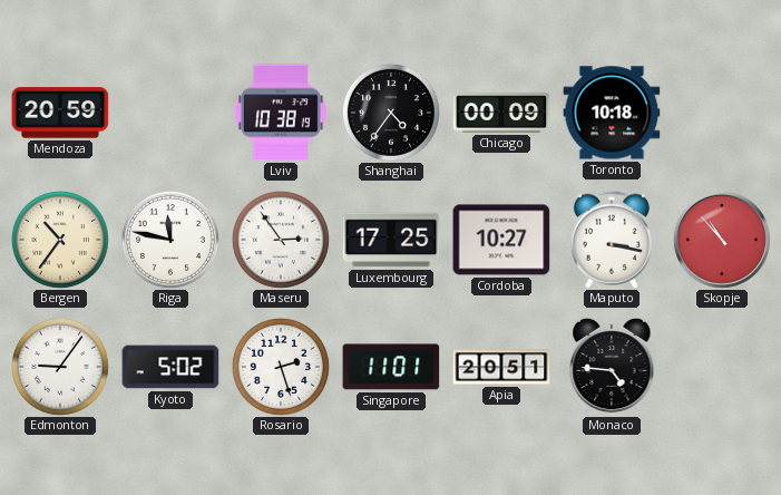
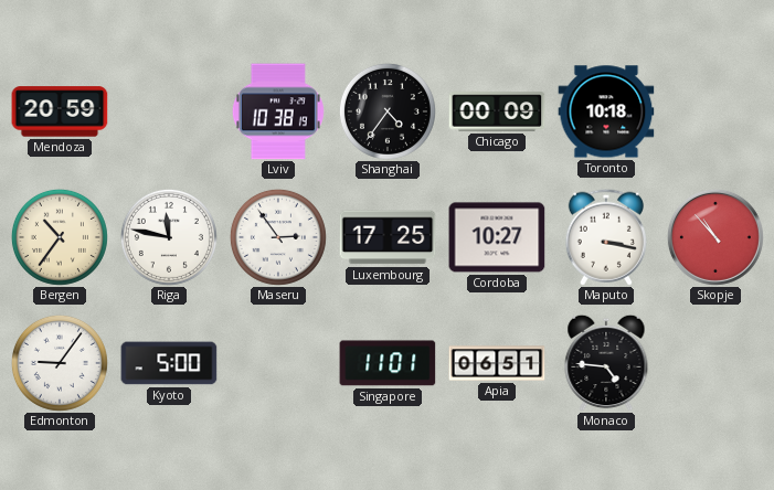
Kyoto: 5:02 -> 5:00 (169, 363)
Rosario: 2:27 -> none (281, 367)
Apia: 20:51 -> 06:51 (497, 363)
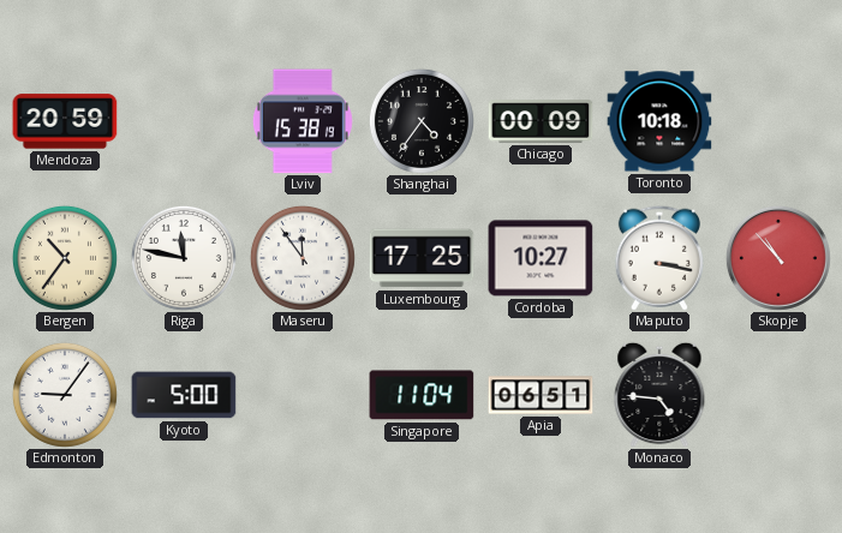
Lviv: 10:38 -> 15:38 (303, 121)
Maseru: 2:54 -> 11:54 (303, 258)
Singapore: 11:01 -> 11:04 (422, 395)
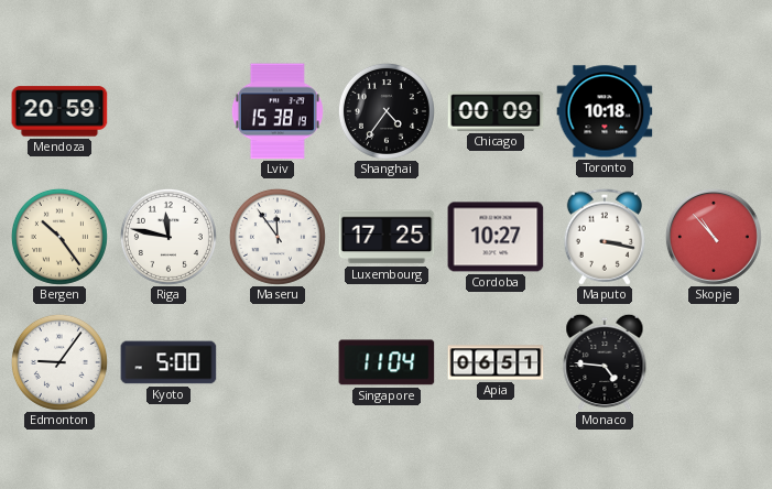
Bergen: 10:36 -> 10:24 (59, 237)
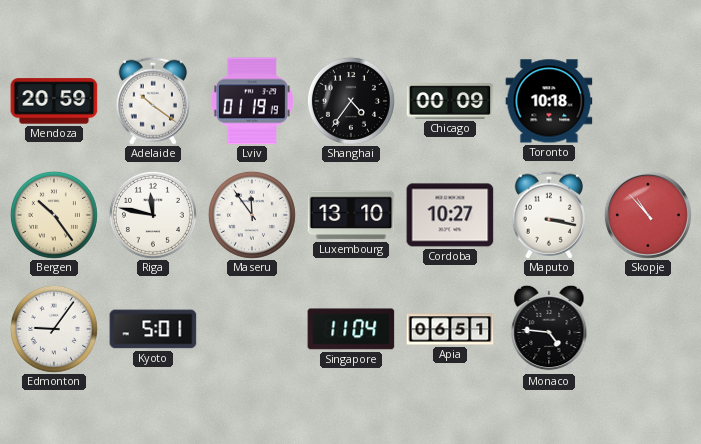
Adelaide: none -> 10:21 (153, 101)
Lviv: 15:38 -> 01:19 (252, 101)
Luxembourg: 17:25 -> 13:10 (351, 215)
Kyoto: 5:00 -> 5:01 (153, 329)
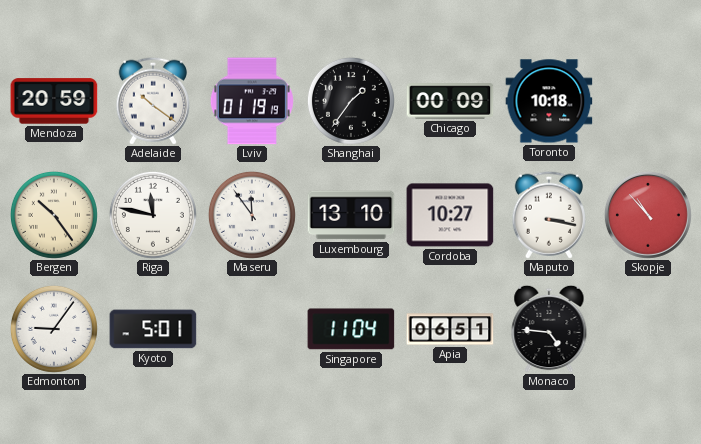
Shanghai: 4:36 -> 1:36 (351, 101)
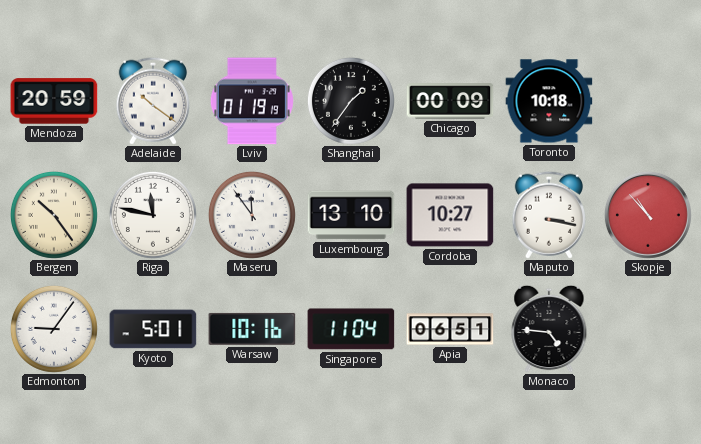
Warsaw: none -> 10:16 (252, 329)
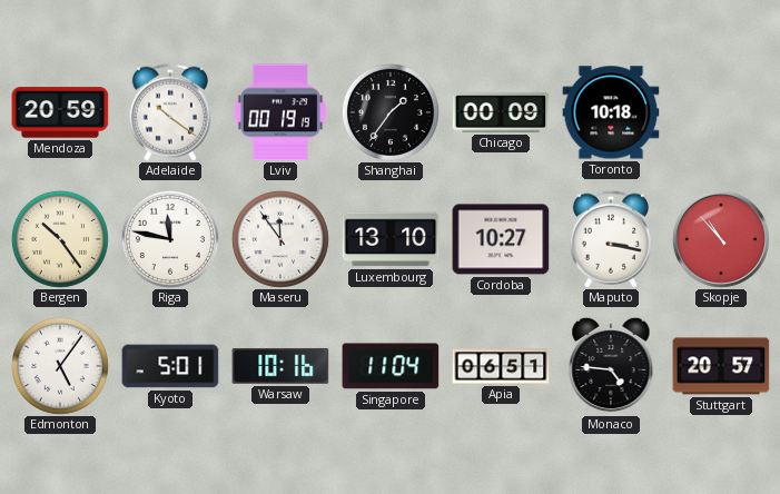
Lviv: 01:19 -> 00:19 (280, 112)
Edmonton: 9:06 -> 5:06 (60, 366)
Stuttgart: none -> 20:57 (721, 366)
